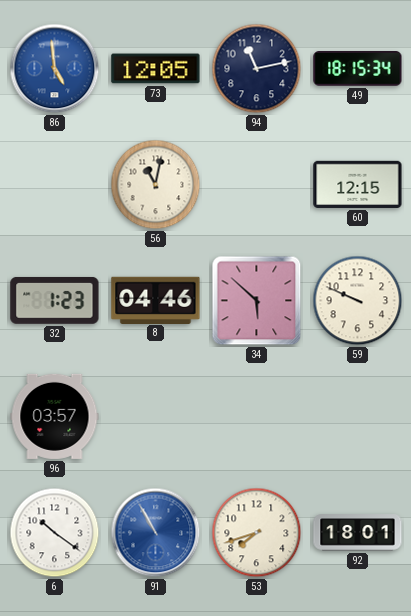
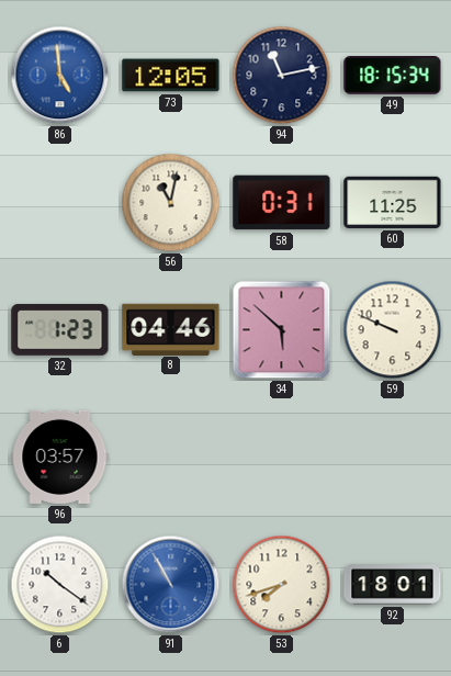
58: none -> 0:31 (282, 203)
60: 12:15 -> 11:25 (393, 202)
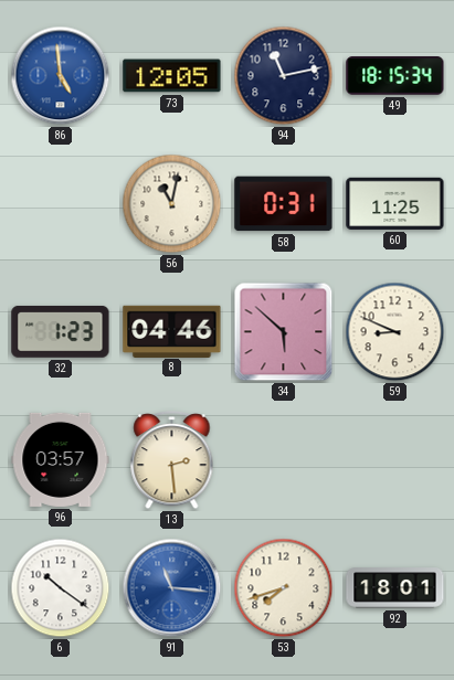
59: 9:49 -> 8:49 (395, 332)
13: none -> 2:29 (172, 460)
91: 10:55 -> 11:16 (172, 588)
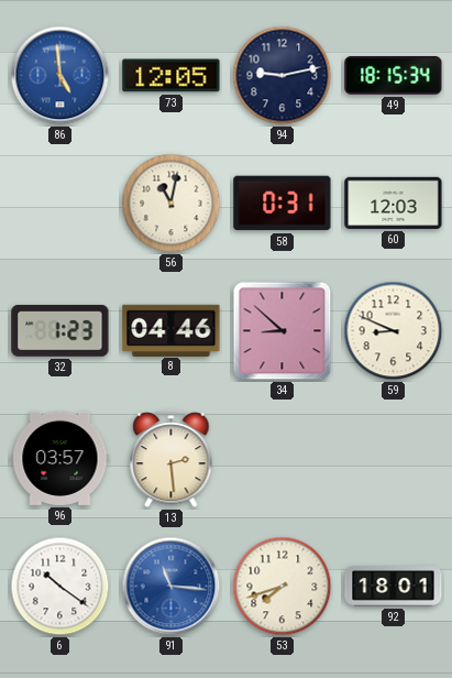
94: 11:13 -> 9:13 (283, 76)
60: 11:25 -> 12:03 (394, 203)
34: 5:52 -> 8:52 (283, 331)
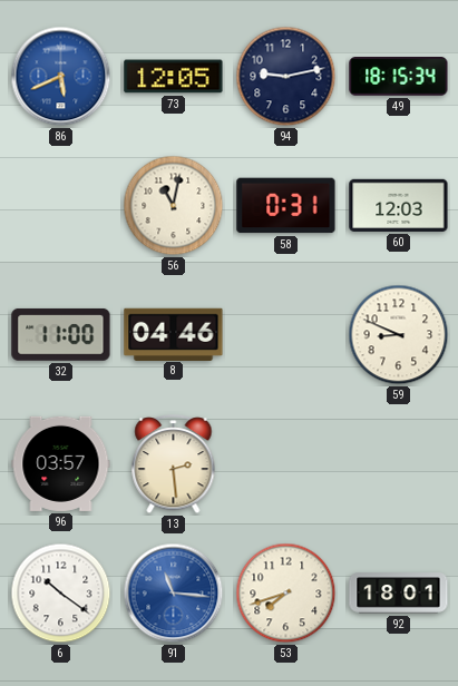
86: 4:59 -> 5:41 (61, 77)
32: 1:23 -> 11:00 (61, 335)
34: 8:52 -> none (283, 331)
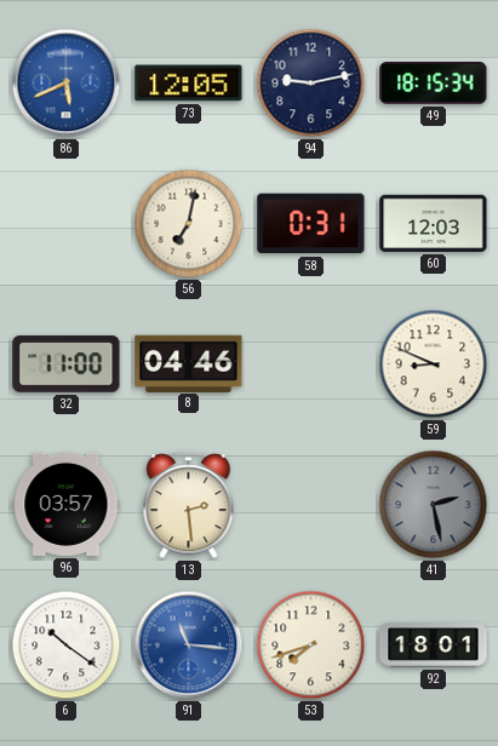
56: 11:02 -> 7:02 (189, 224)
41: none -> 2:28 (434, 505)
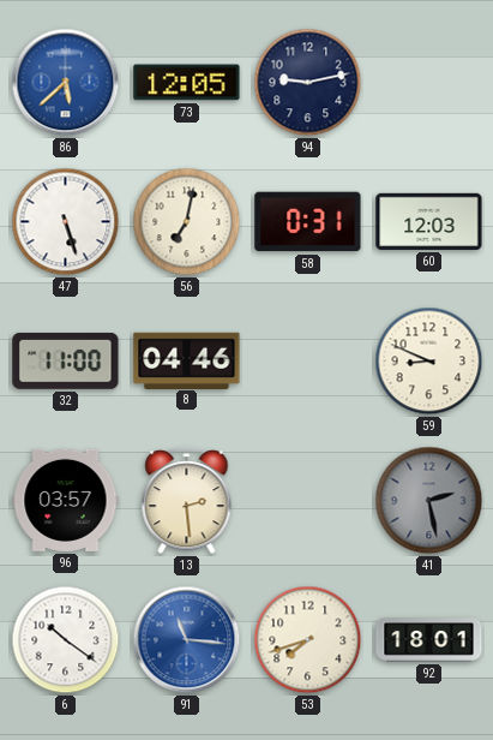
86: 5:41 -> 5:38 (66, 83)
49: 18:15 -> none (434, 84)
47: none -> 5:27 (66, 222)
